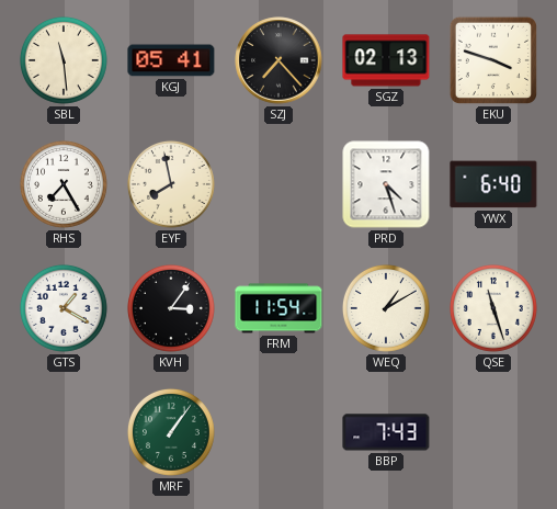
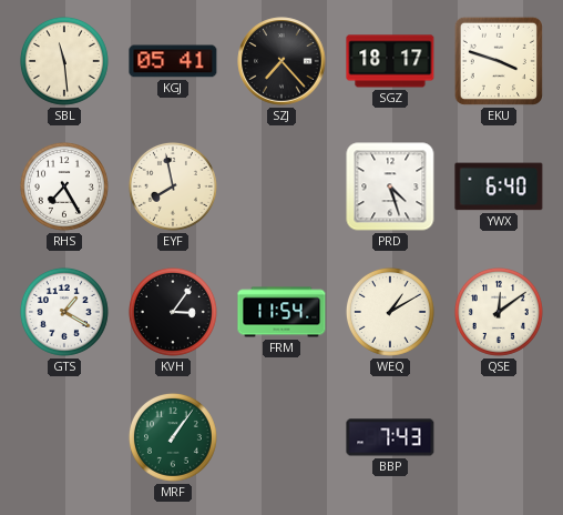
SGZ: 02:13 -> 18:17 (390, 61)
QSE: 11:27 -> 12:09 (499, 312)
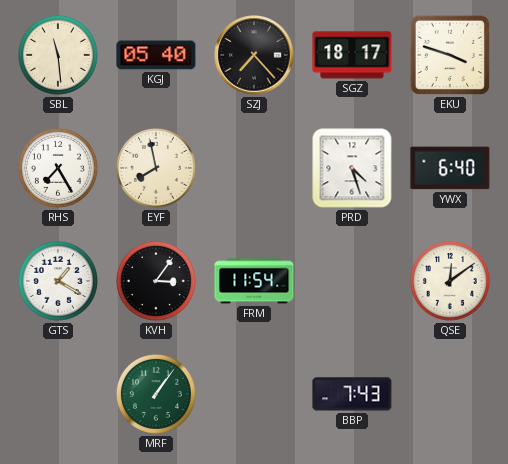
KGJ: 05:41 -> 05:40 (156, 55)
WEQ: 1:10 -> none (390, 312)
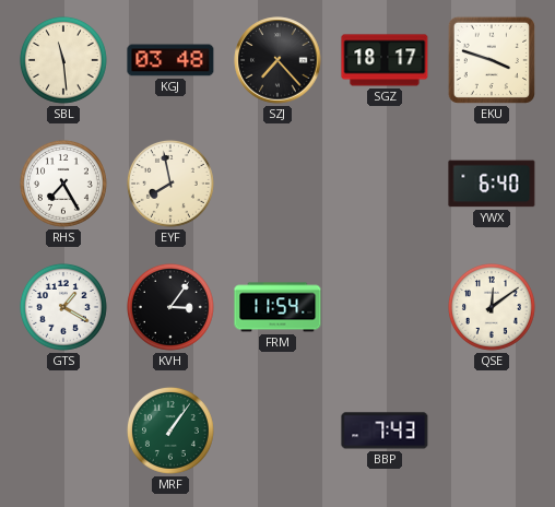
KGJ: 05:40 -> 03:48 (170, 60)
PRD: 4:27 -> none (352, 168)
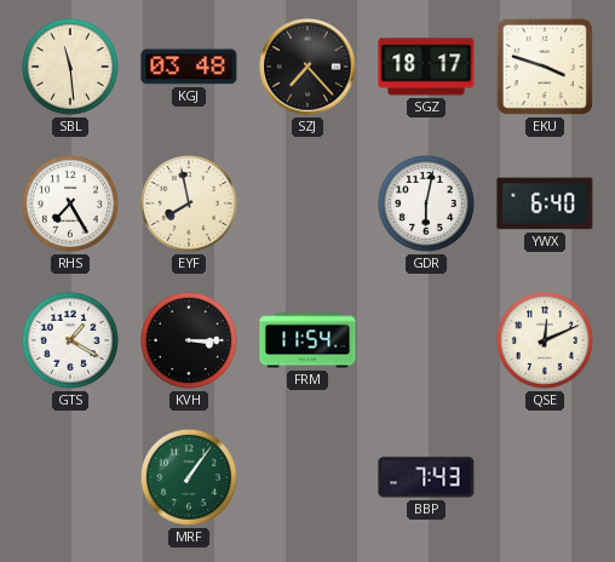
GDR: none -> 6:02 (426, 203)
KVH: 3:06 -> 3:15 (189, 340)
QSE: 12:09 -> 12:11 (545, 340)
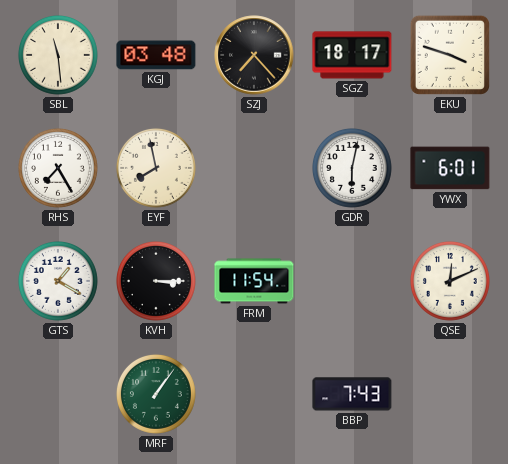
YWX: 6:40 -> 6:01 (450, 168)
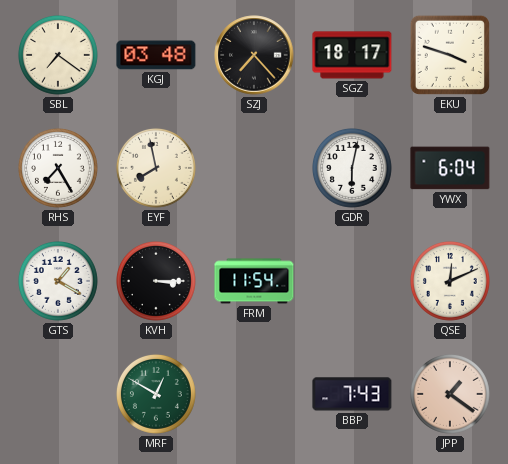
SBL: 11:29 -> 7:21 (58, 55)
YWX: 6:01 -> 6:04 (450, 168)
MRF: 1:06 -> 12:50 (156, 394)
JPP: none -> 1:21 (450, 394)
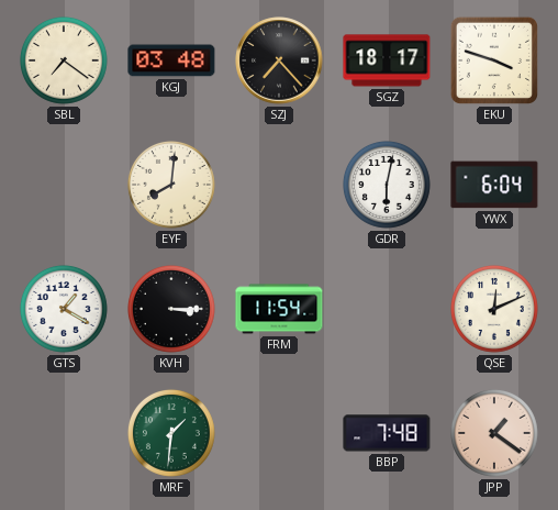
RHS: 7:25 -> none (58, 168)
EYF: 7:58 -> 8:01 (171, 185)
MRF: 12:50 -> 1:31 (171, 433)
BBP: 7:43 -> 7:48 (387, 433)
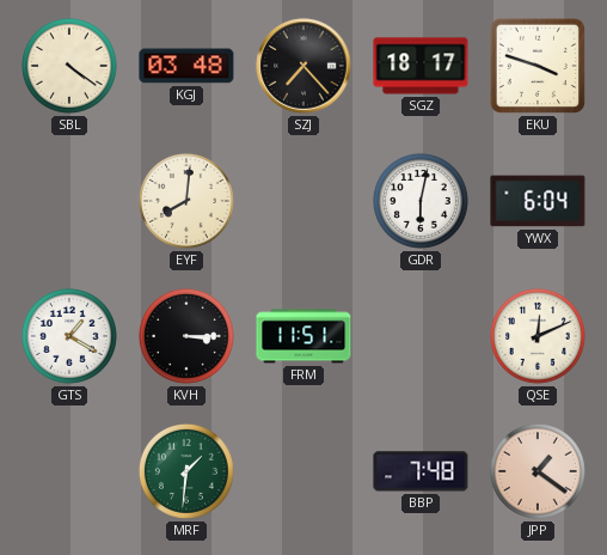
SBL: 7:21 -> 4:21 (69, 66)
FRM: 11:54 -> 11:51 (303, 336)
